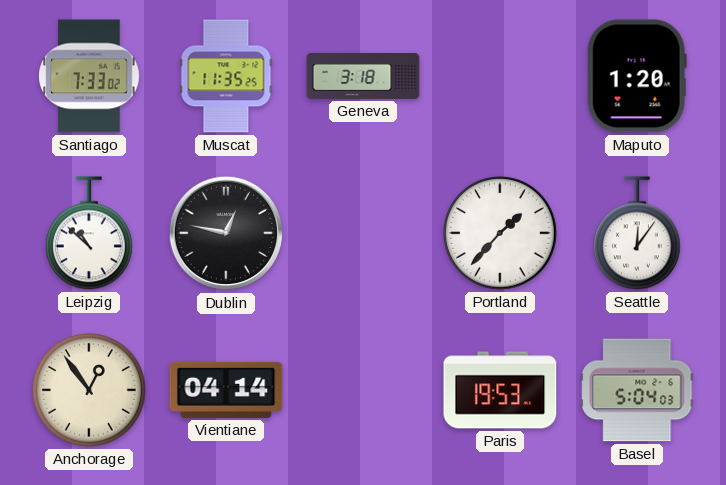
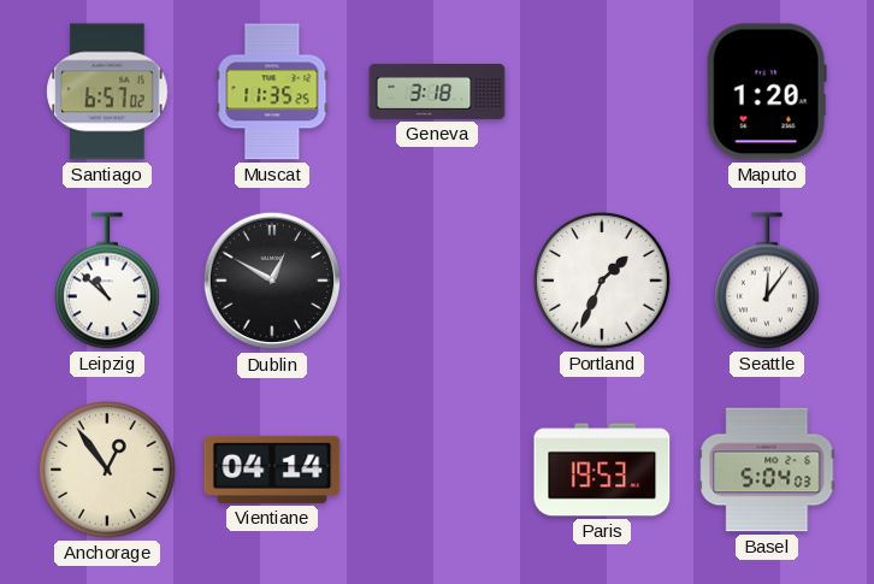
Santiago: 7:33 -> 6:57 (107, 92)
Dublin: 12:47 -> 12:50 (272, 281)
Portland: 1:37 -> 1:34 (603, 282)
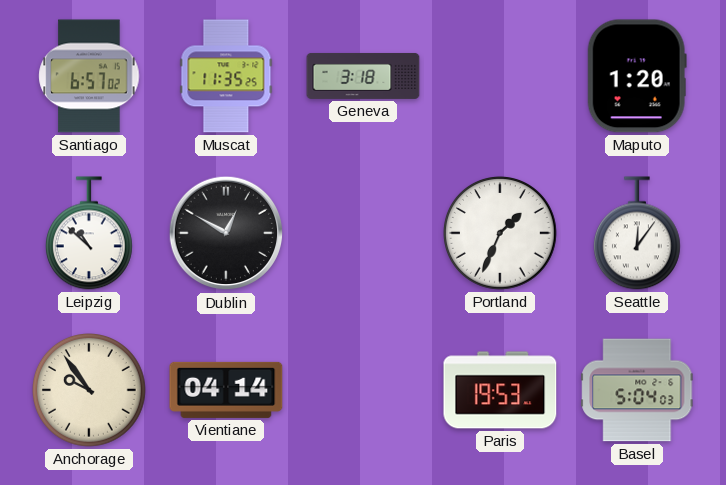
Anchorage: 12:54 -> 9:54 (90, 391)
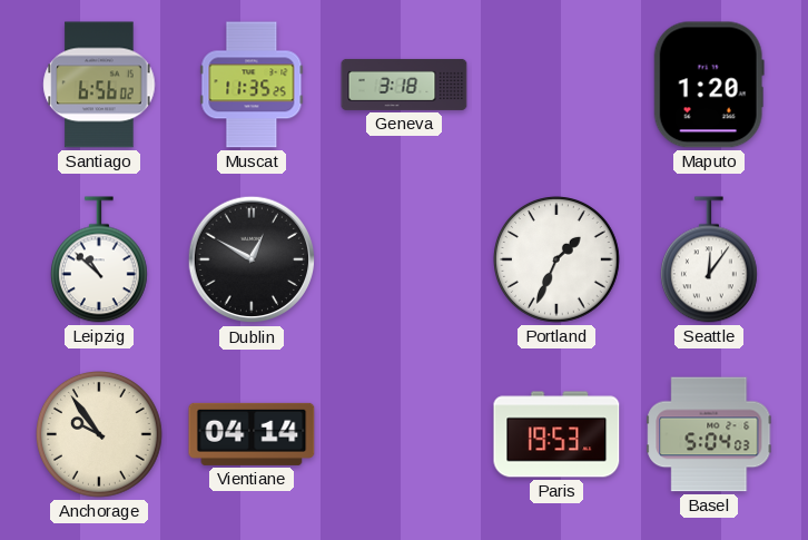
Santiago: 6:57 -> 6:56 (99, 85)
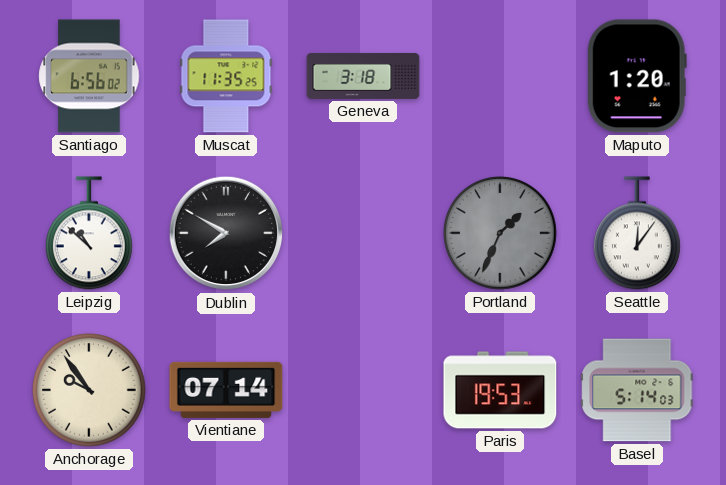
Dublin: 12:50 -> 7:50 (226, 233)
Portland dial: white -> grey (501, 234)
Vientiane: 04:14 -> 07:14 (226, 390)
Basel: 5:04 -> 5:14 (637, 390)
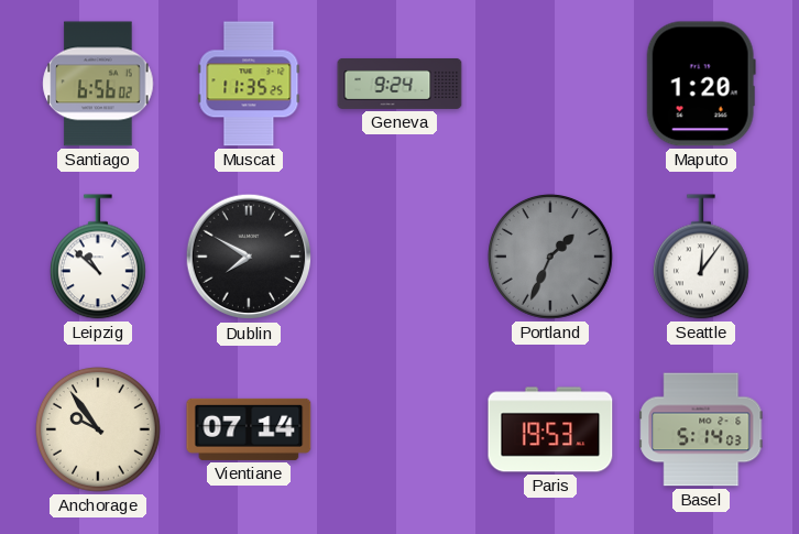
Geneva: 3:18 -> 9:24 (399, 84)
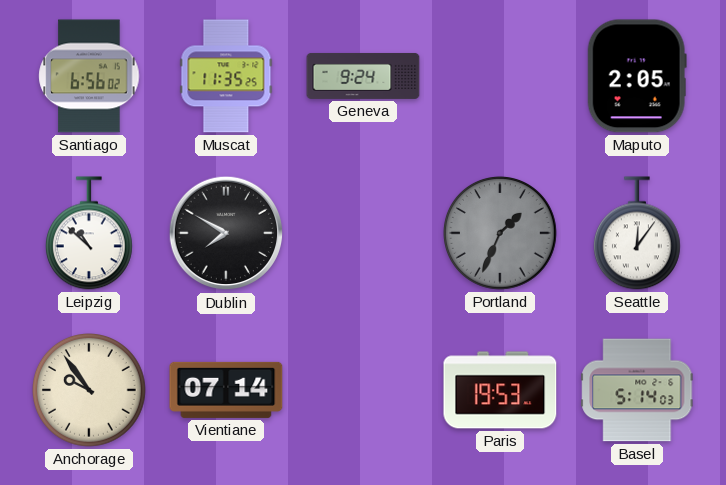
Maputo: 1:20 -> 2:05 (637, 76)
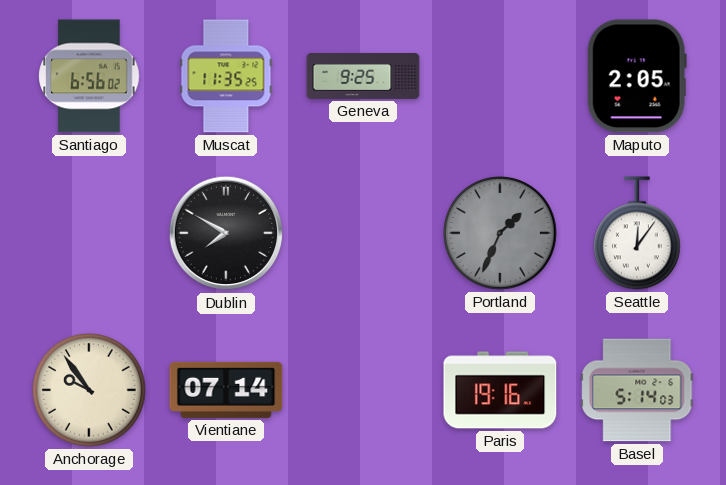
Geneva: 9:24 -> 9:25 (363, 76)
Leipzig: 10:52 -> none (89, 233)
Paris: 19:53 -> 19:16 (500, 390)
